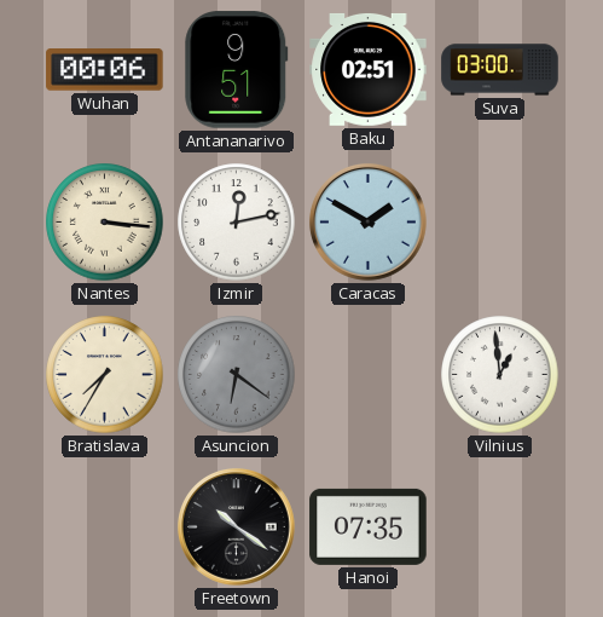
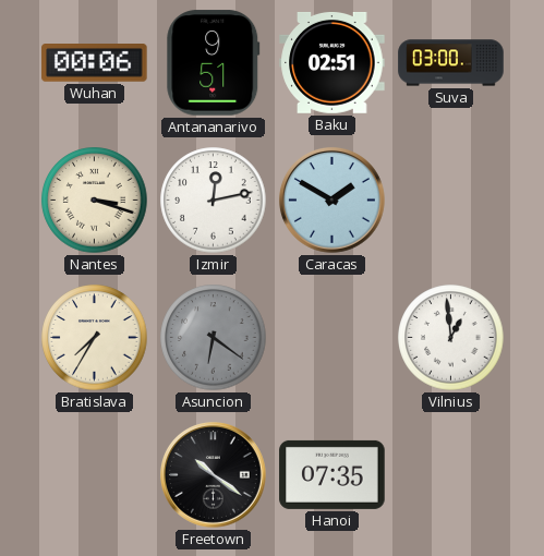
Nantes: 3:16 -> 3:18 (95, 201)
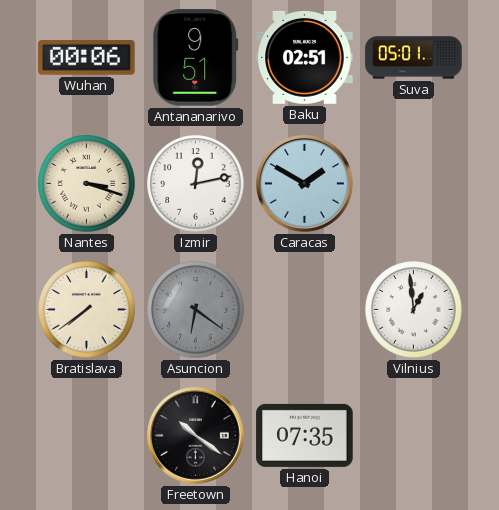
Suva: 03:00 -> 05:01 (414, 58)
Bratislava: 7:35 -> 7:39 (87, 310)
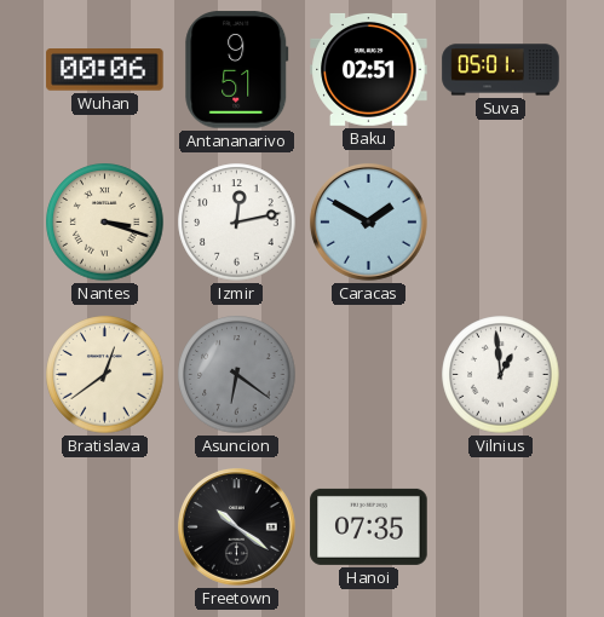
Bratislava: 7:39 -> 12:39 (105, 375)
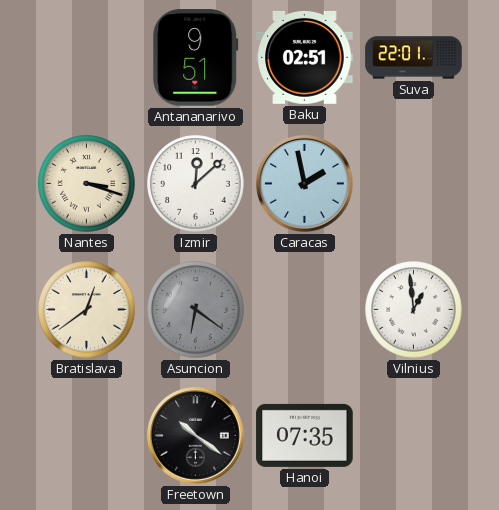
Wuhan: 00:06 -> none (105, 70)
Suva: 05:01 -> 22:01 (414, 58)
Izmir: 12:13 -> 12:08 (196, 184)
Caracas: 1:50 -> 1:58 (304, 184)
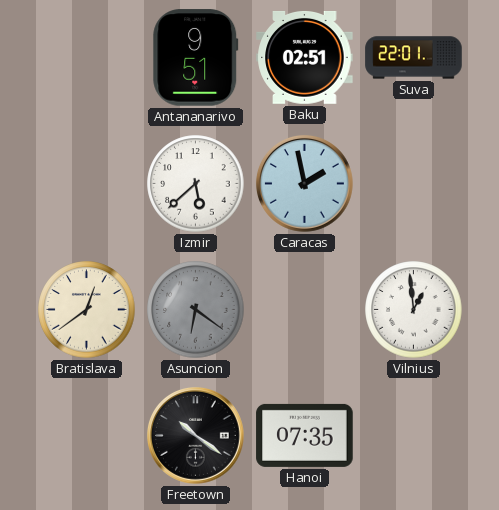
Nantes: 3:18 -> none (87, 184)
Izmir: 12:08 -> 5:38 (196, 184)
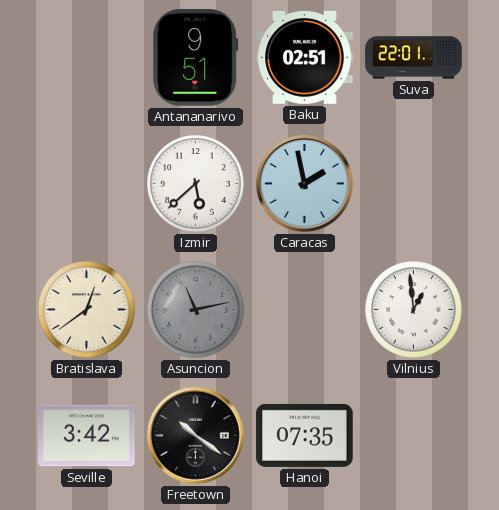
Asuncion: 6:21 -> 11:13 (196, 310)
Seville: none -> 3:42 (87, 436)
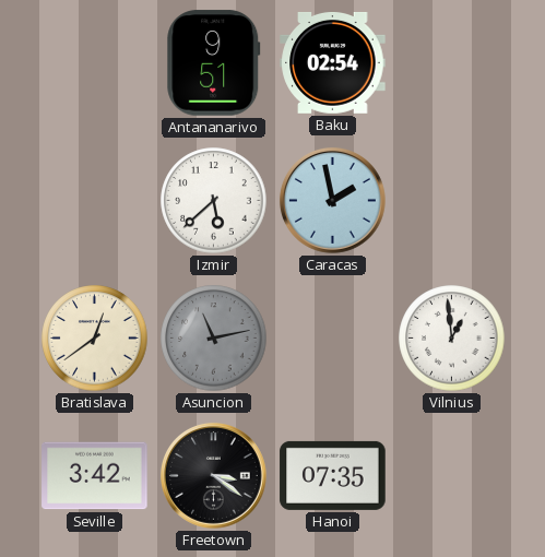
Baku: 02:51 -> 02:54 (333, 62)
Suva: 22:01 -> none (414, 58)
Freetown: 10:21 -> 3:21 (213, 476)
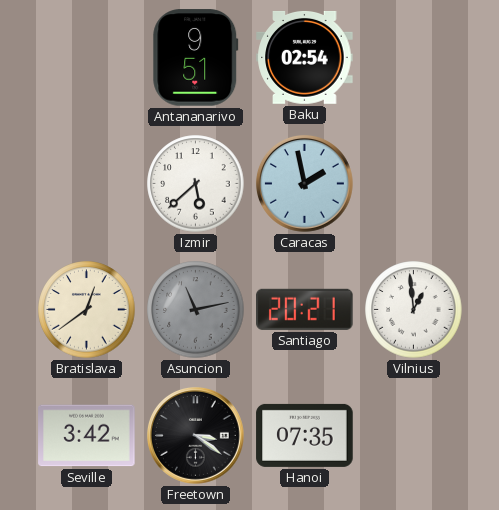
Santiago: none -> 20:21 (305, 309)
